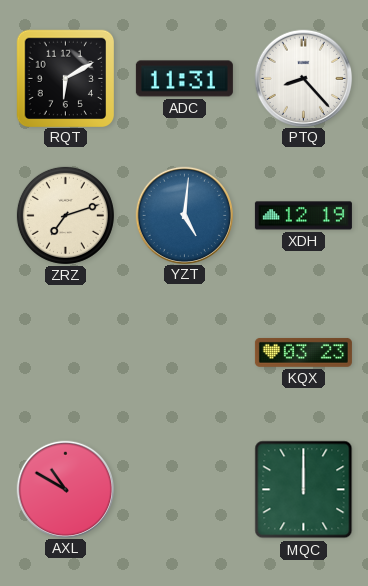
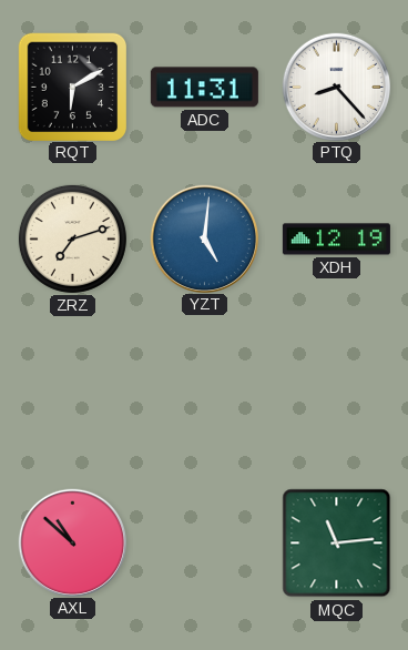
KQX: 03:23 -> none (303, 352)
AXL: 10:50 -> 10:52 (72, 542)
MQC: 12:00 -> 11:14 (337, 544)
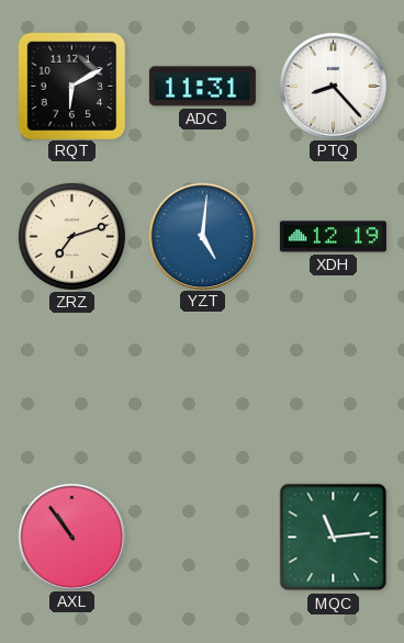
AXL: 10:52 -> 10:54 (71, 537)
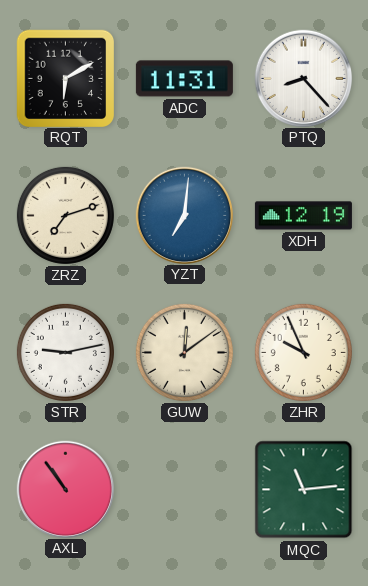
YZT: 5:01 -> 7:01 (184, 215)
STR: none -> 9:13 (65, 352)
GUW: none -> 12:09 (184, 352)
ZHR: none -> 9:56 (303, 352)
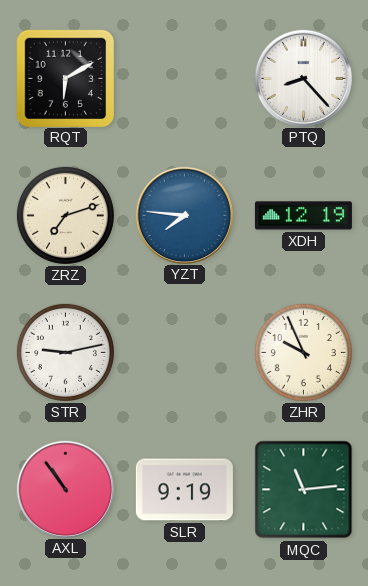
ADC: 11:31 -> none (184, 79)
YZT: 7:01 -> 7:46 (184, 215)
GUW: 12:09 -> none (184, 352)
SLR: none -> 9:19 (184, 490)
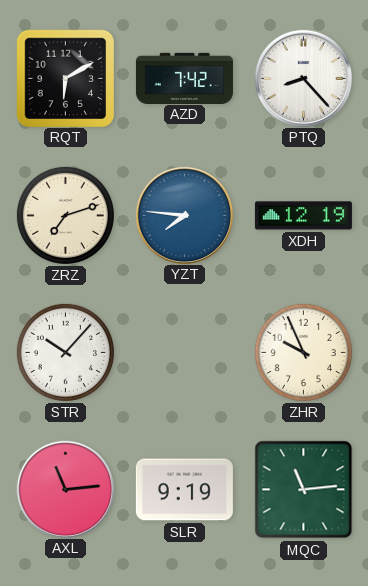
AZD: none -> 7:42 (184, 78)
STR: 9:13 -> 10:07 (65, 352)
AXL: 10:54 -> 11:14 (65, 489)
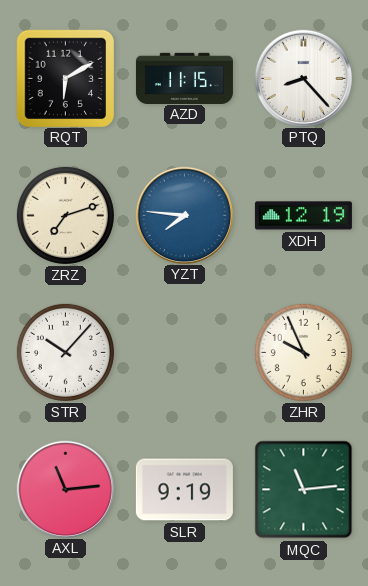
AZD: 7:42 -> 11:15 (184, 78)
